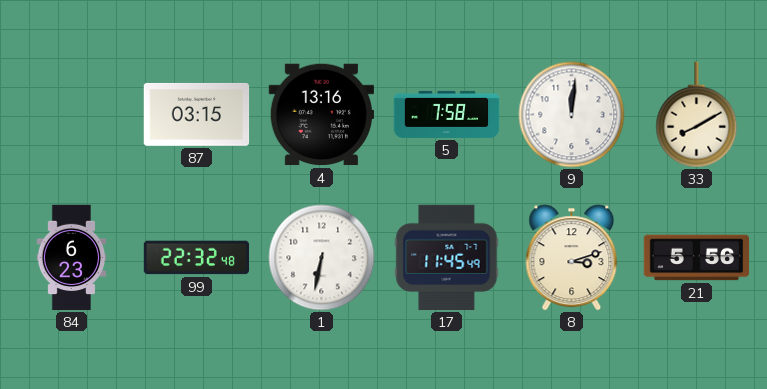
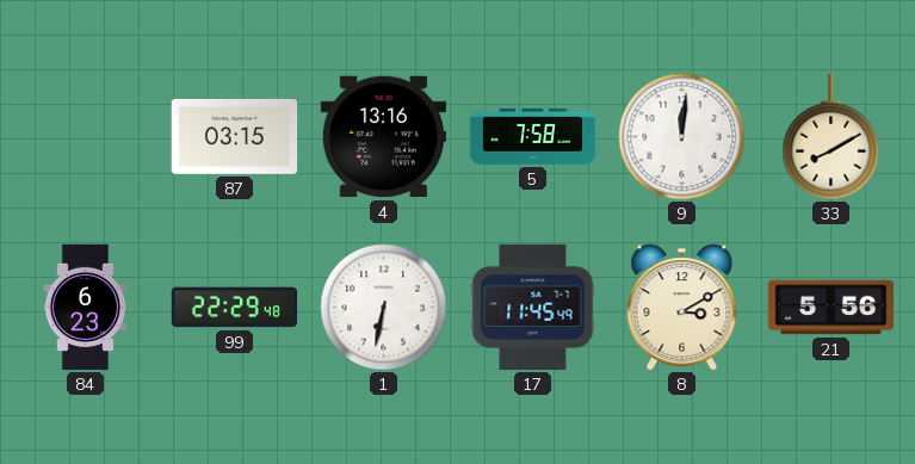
99: 22:32 -> 22:29 (235, 308)
8: 3:12 -> 3:10 (682, 308)
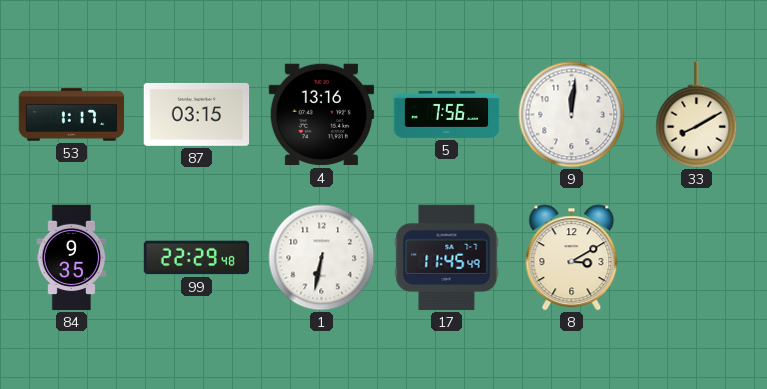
53: none -> 1:17 (72, 115)
5: 7:58 -> 7:56 (447, 114)
84: 6:23 -> 9:35 (72, 258)
21: 5:56 -> none (831, 308)
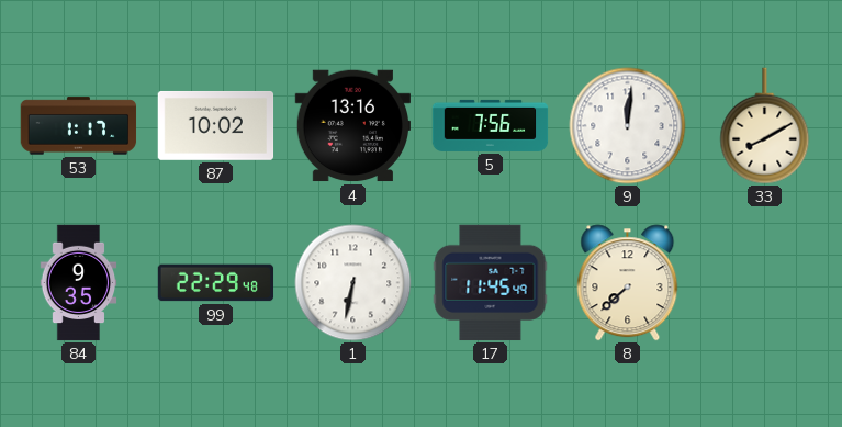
87: 03:15 -> 10:02 (216, 125)
8: 3:10 -> 7:38 (628, 283)
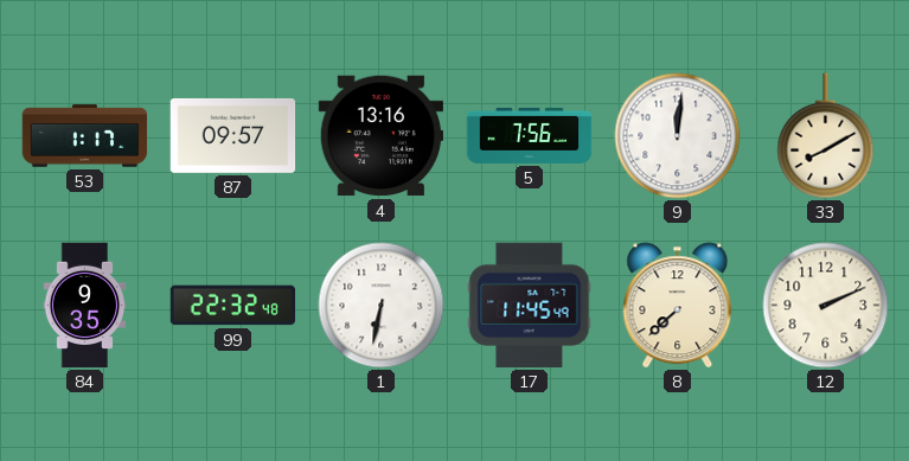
87: 10:02 -> 09:57 (233, 135)
99: 22:29 -> 22:32 (233, 306)
12: none -> 2:11 (826, 306)
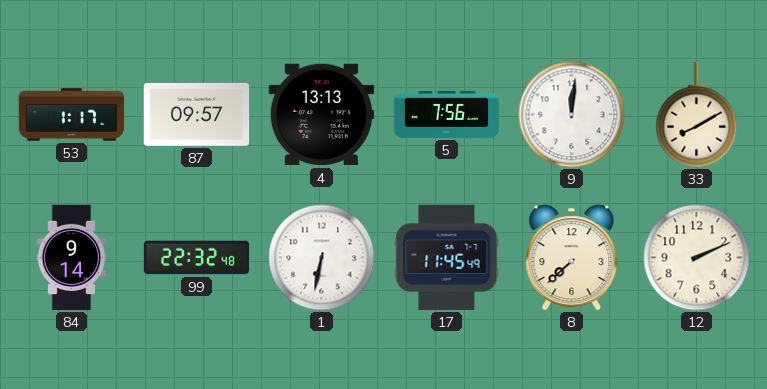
4: 13:16 -> 13:13 (322, 115)
84: 9:35 -> 9:14 (72, 258)
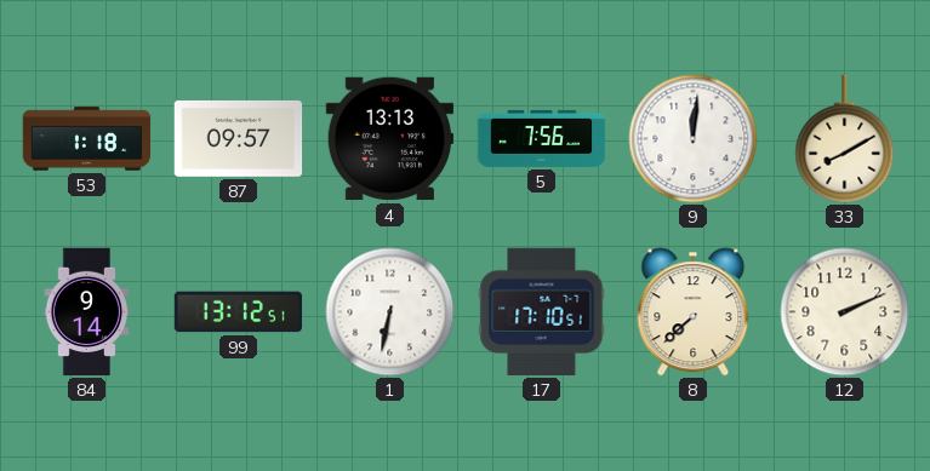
53: 1:17 -> 1:18 (87, 139)
99: 22:32 -> 13:12 (239, 312)
17: 11:45 -> 17:10 (542, 312)
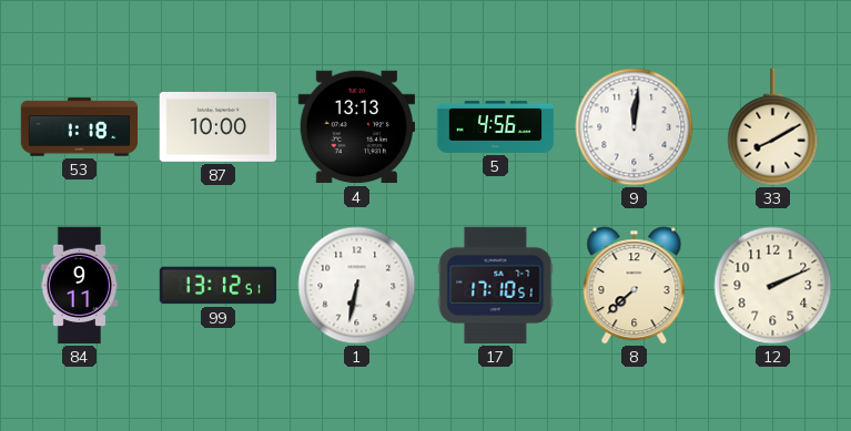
87: 09:57 -> 10:00 (219, 126)
5: 7:56 -> 4:56 (496, 126)
84: 9:14 -> 9:11 (80, 286)
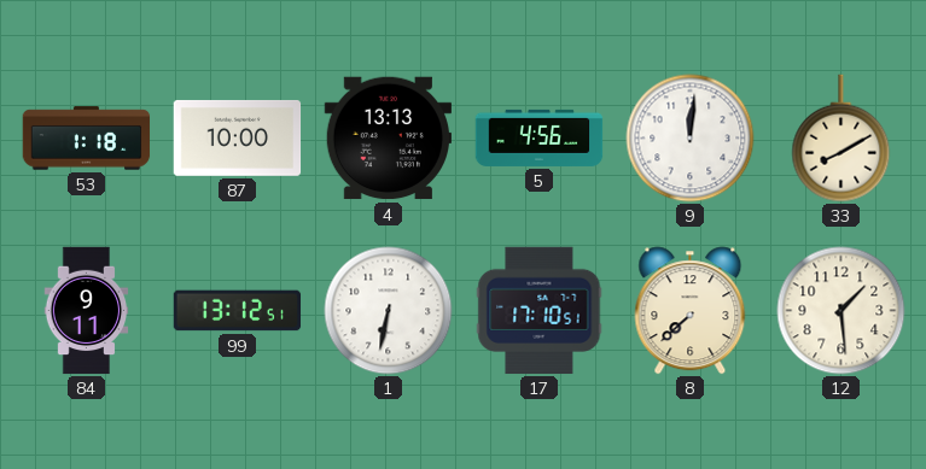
12: 2:11 -> 1:29 (841, 311)
